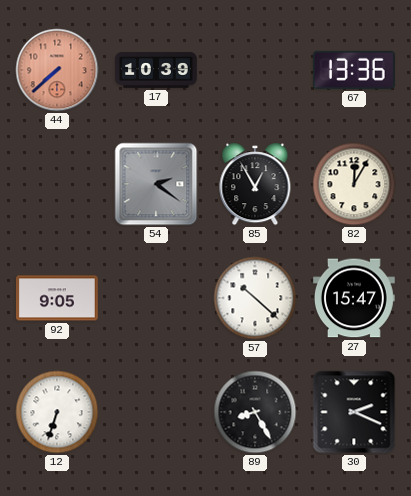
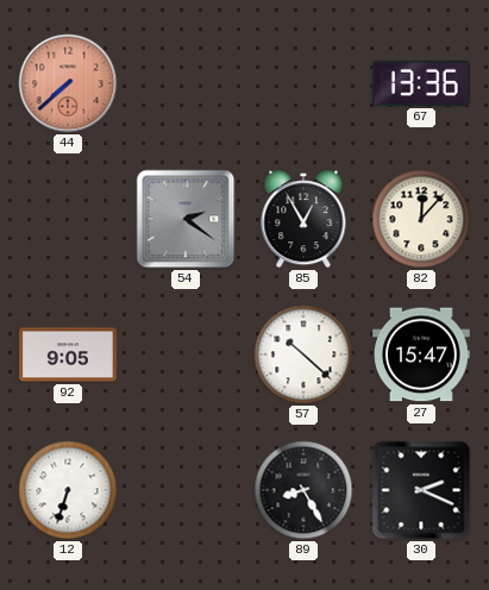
17: 10:39 -> none (156, 70)
82: 12:05 -> 12:07 (421, 219)
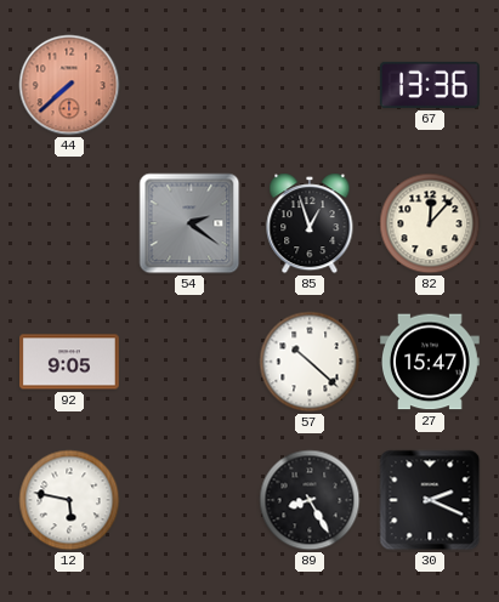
85: 12:55 -> 12:57 (310, 223)
12: 6:33 -> 5:47 (69, 500)
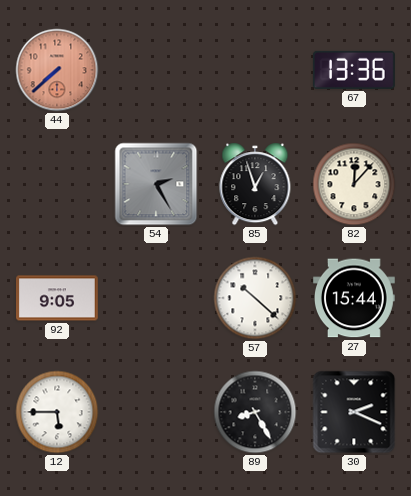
54: 2:21 -> 2:25 (156, 184)
27: 15:47 -> 15:44 (354, 298)
12: 5:47 -> 5:45 (57, 412)
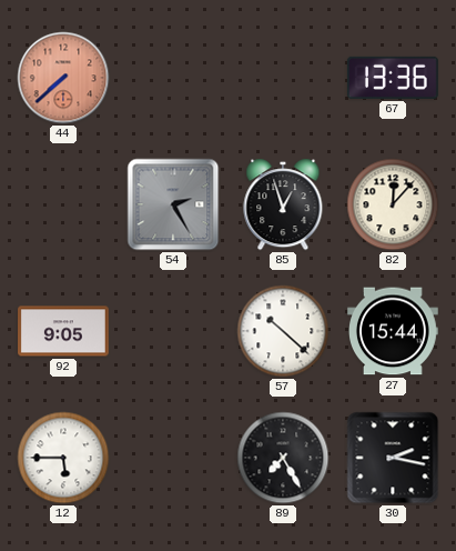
89: 8:25 -> 7:25 (283, 458)
30: 2:19 -> 2:17 (393, 458)
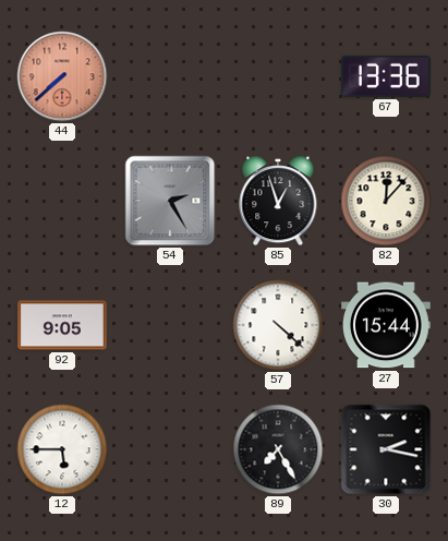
57: 10:22 -> 4:22 (278, 325)
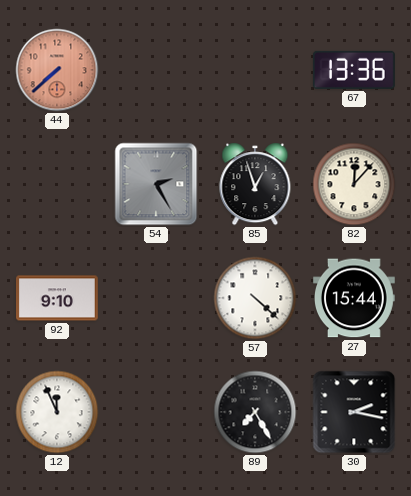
92: 9:05 -> 9:10 (58, 298)
12: 5:45 -> 11:56 (57, 412)
